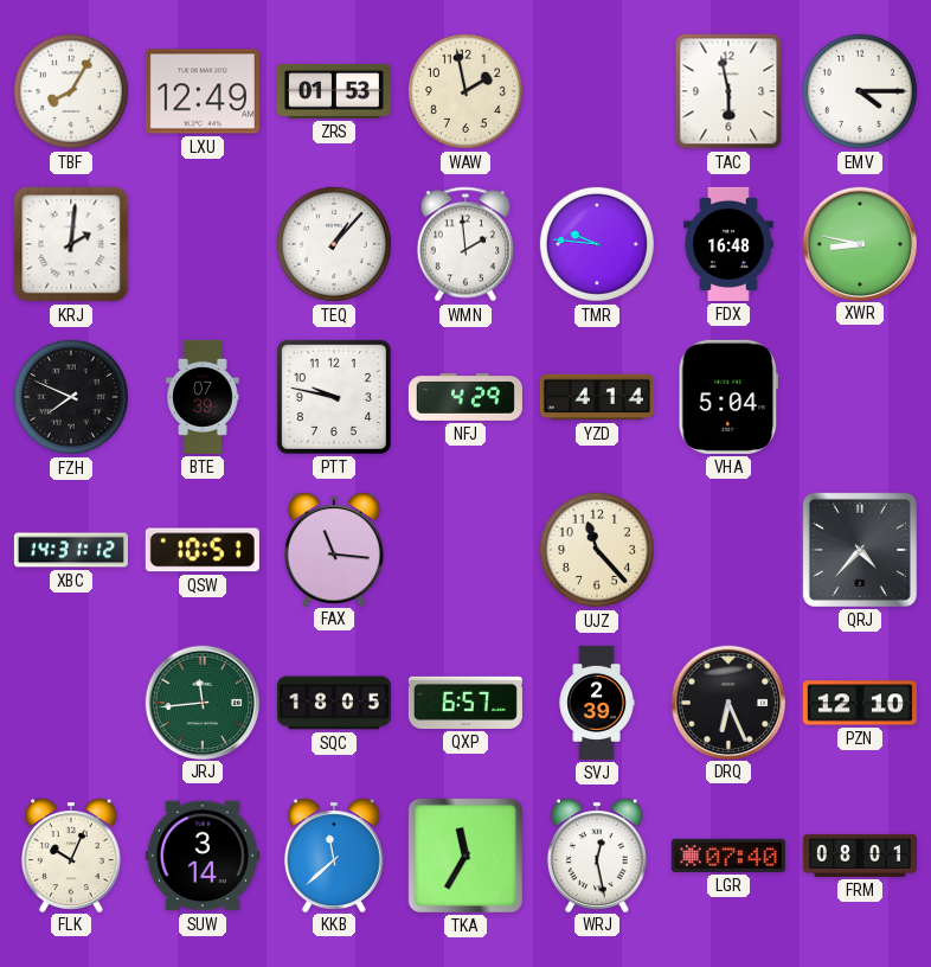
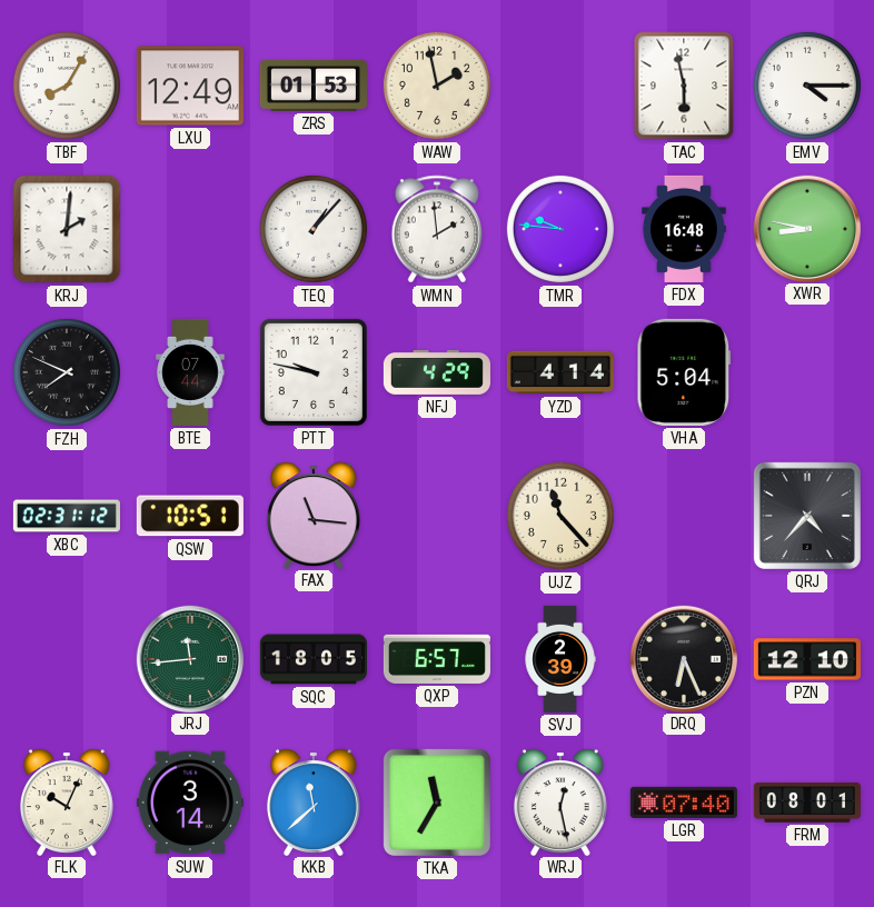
BTE: 07:39 -> 07:44 (190, 372)
XBC: 14:31 -> 02:31 (67, 516)
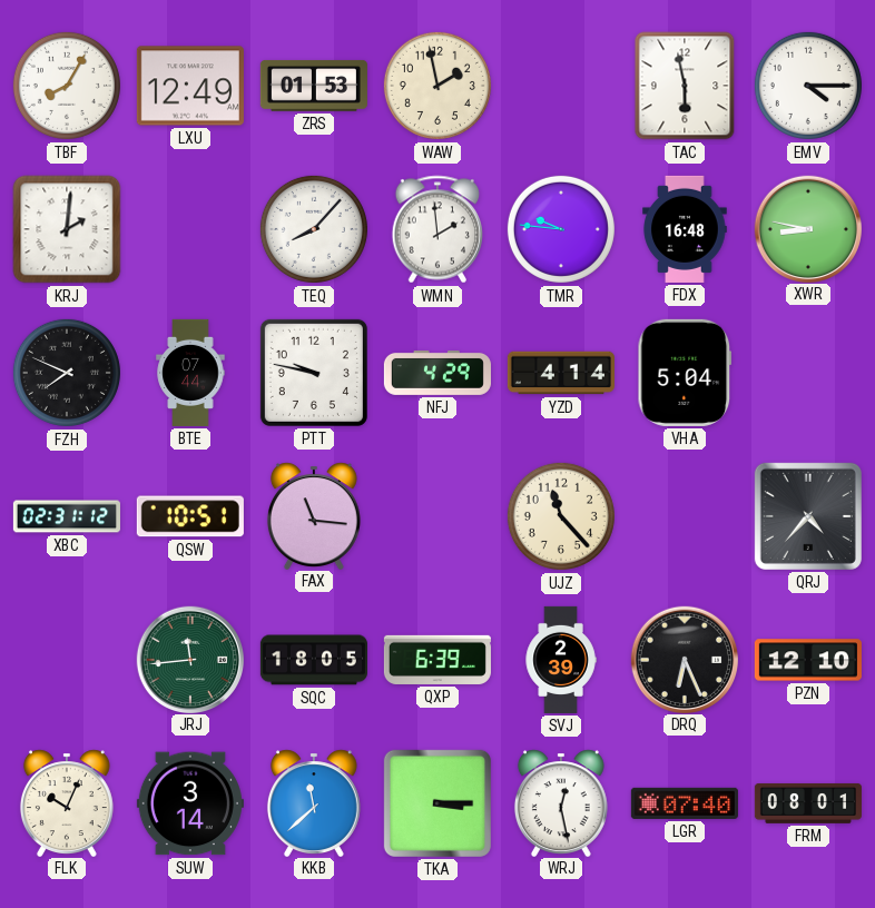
TEQ: 1:07 -> 8:07 (314, 229)
QXP: 6:57 -> 6:39 (438, 660)
TKA: 11:35 -> 3:15 (438, 803)
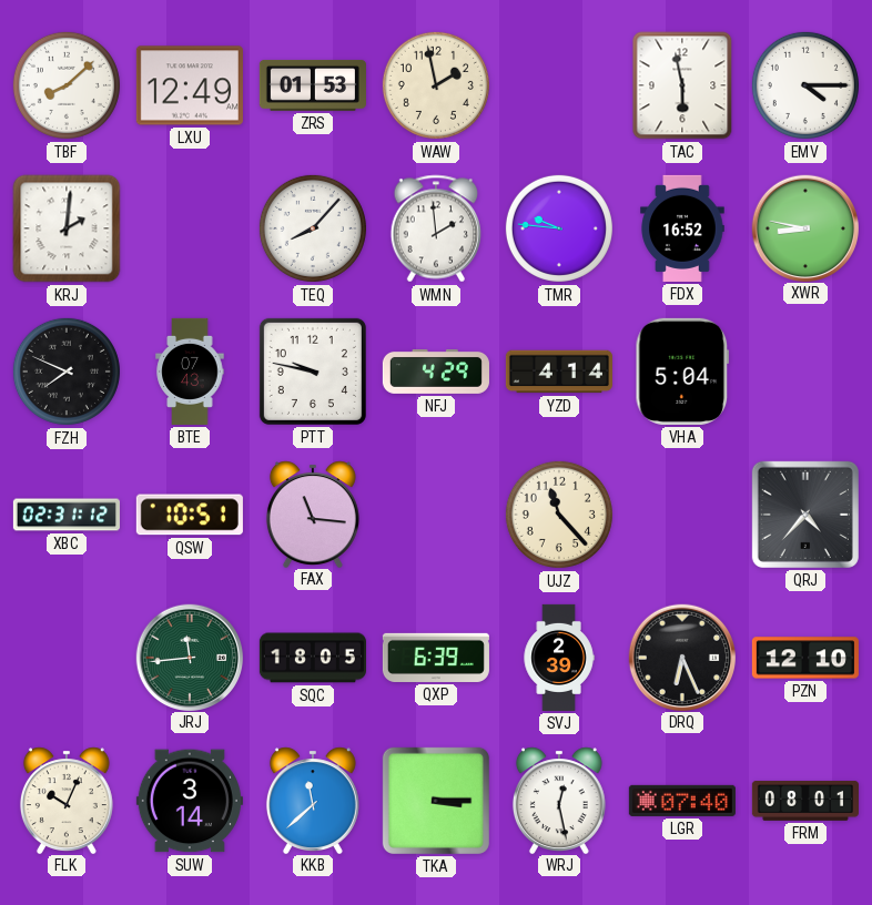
TBF: 8:05 -> 8:08 (67, 85)
FDX: 16:48 -> 16:52 (682, 228)
BTE: 07:44 -> 07:43 (190, 372)
